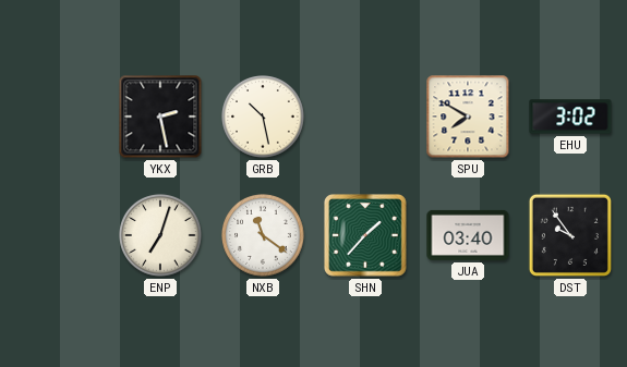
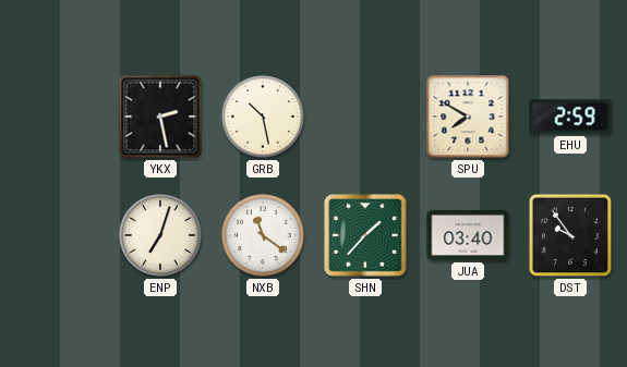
EHU: 3:02 -> 2:59 (570, 117)
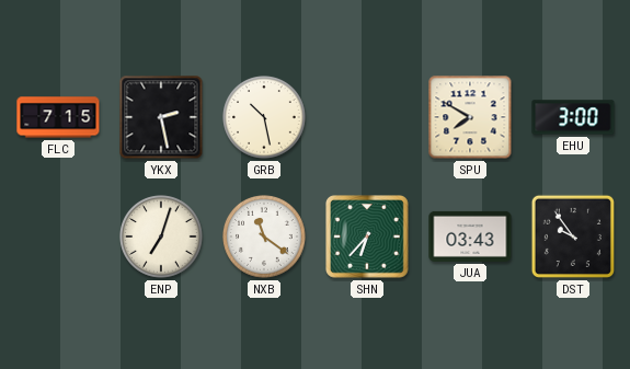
FLC: none -> 7:15 (58, 117)
EHU: 2:59 -> 3:00 (573, 117)
SHN: 1:37 -> 6:37 (368, 238)
JUA: 03:40 -> 03:43 (470, 237)
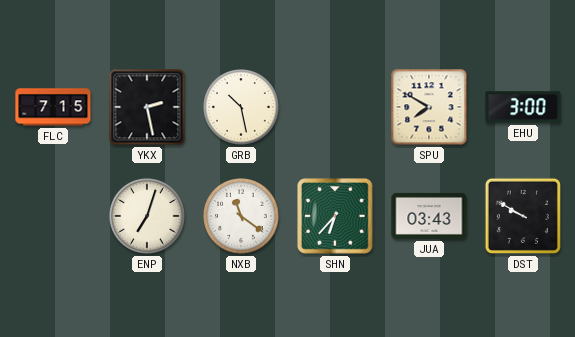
DST: 9:54 -> 9:50 (523, 216)
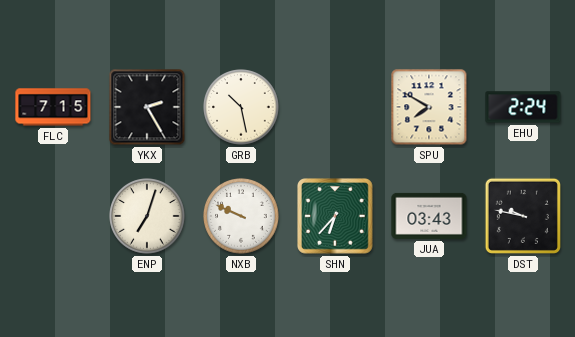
YKX: 2:28 -> 2:25 (147, 107)
EHU: 3:00 -> 2:24 (523, 107)
NXB: 11:21 -> 9:49 (241, 216)
DST: 9:50 -> 9:47 (523, 216)
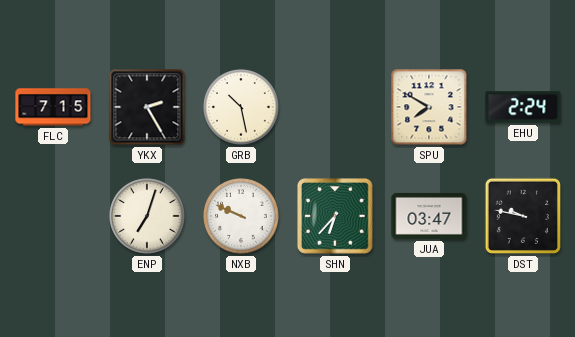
JUA: 03:43 -> 03:47 (429, 216)
